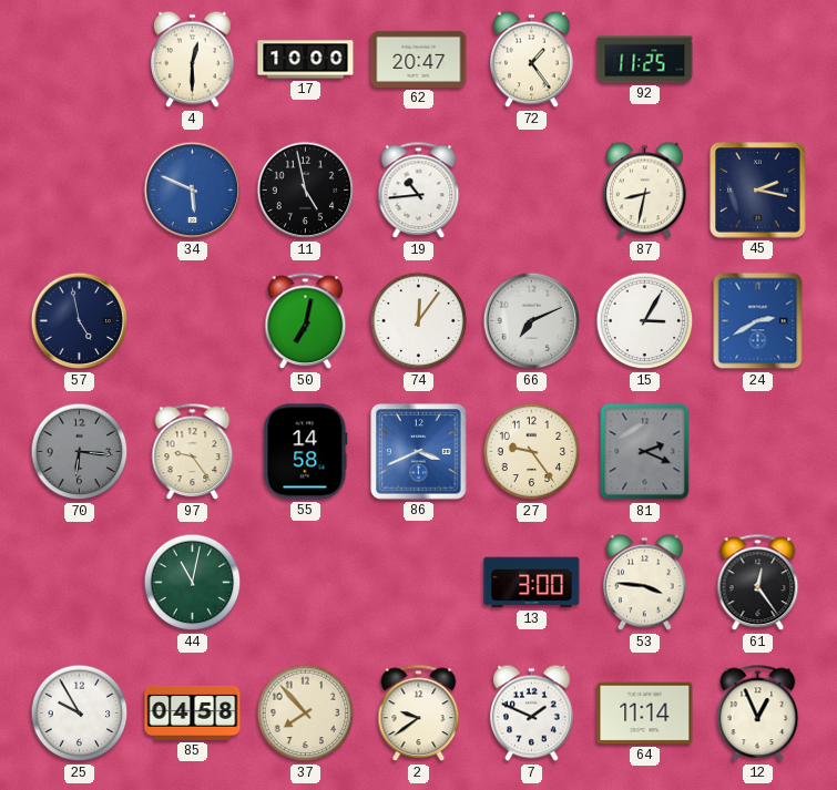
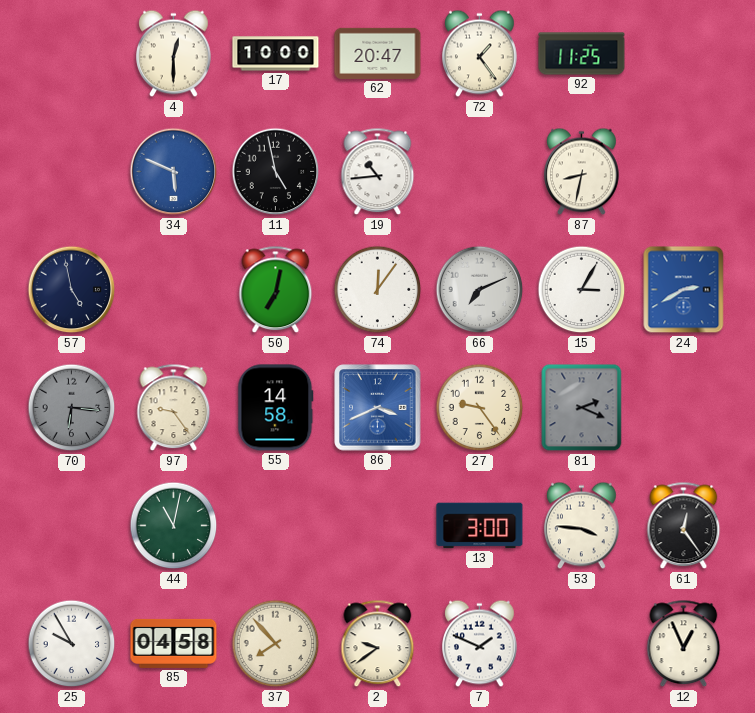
45: 2:17 -> none (758, 191)
64: 11:14 -> none (645, 714)
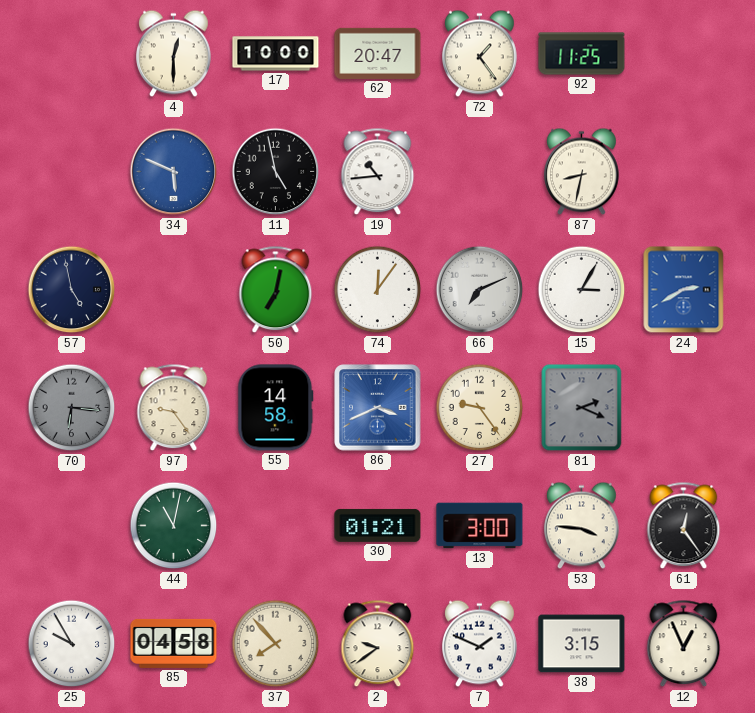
30: none -> 01:21 (378, 525)
38: none -> 3:15 (582, 644)
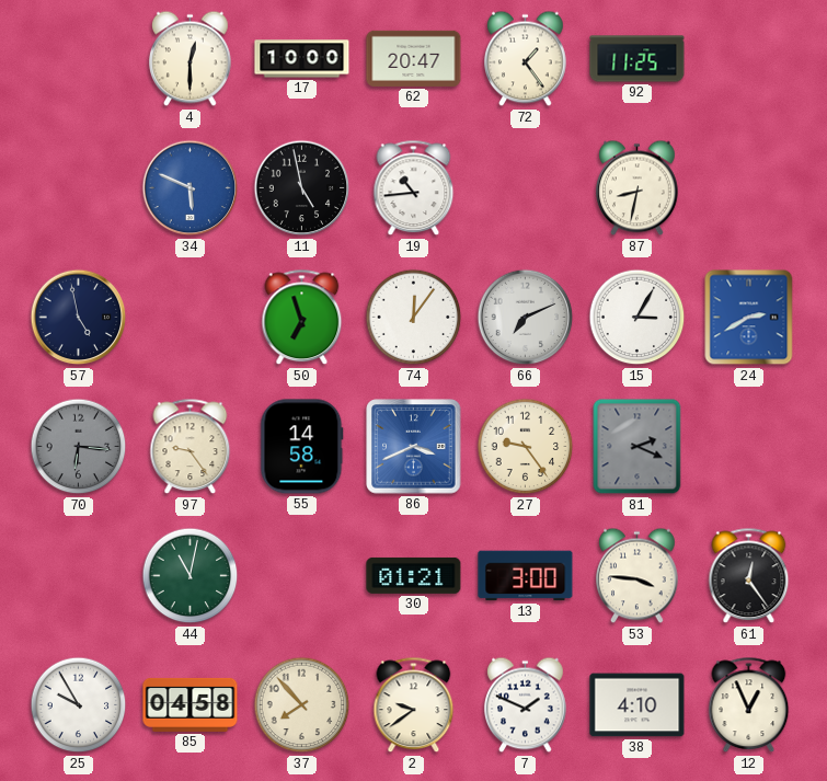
50: 7:02 -> 6:57 (302, 318)
38: 3:15 -> 4:10 (638, 705)
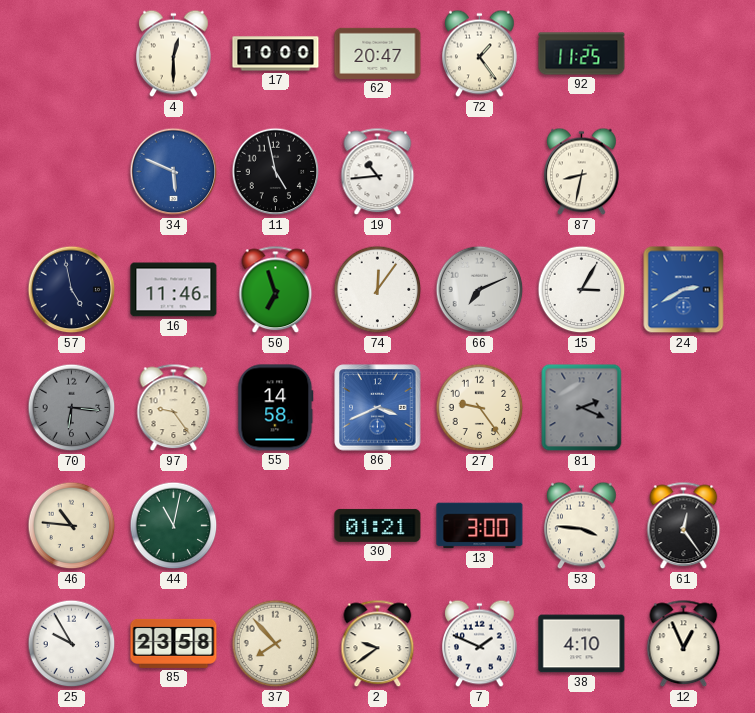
16: none -> 11:46 (174, 290)
46: none -> 10:46 (72, 526)
85: 04:58 -> 23:58 (174, 643)
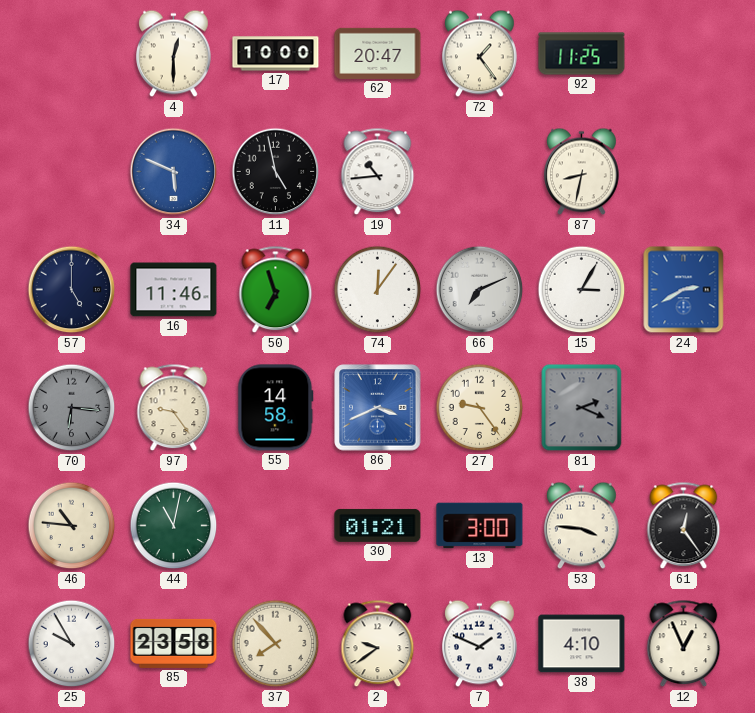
57: 4:58 -> 5:00 (72, 290)
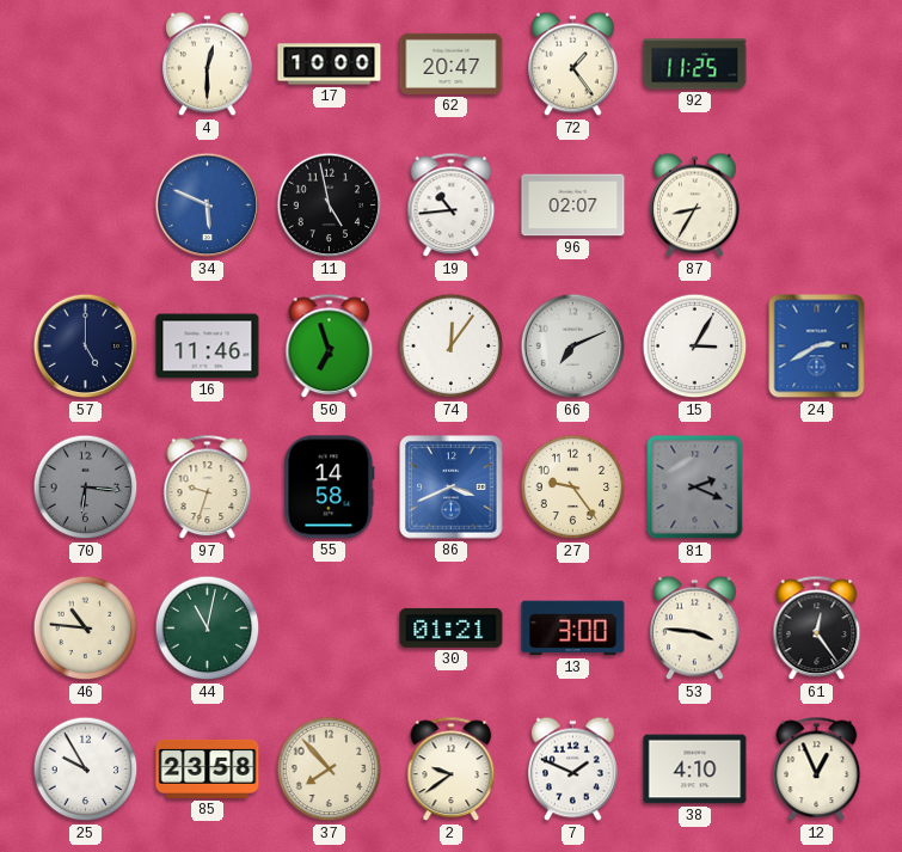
96: none -> 02:07 (573, 206)
87: 8:32 -> 8:35 (695, 206)
97: 9:24 -> 9:33 (208, 488)
